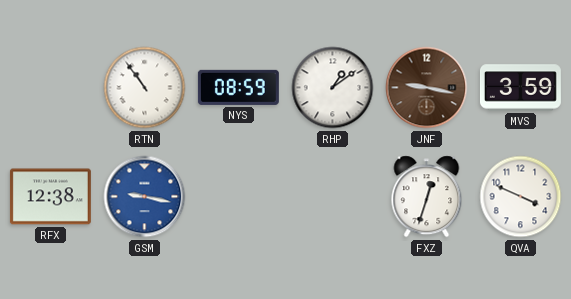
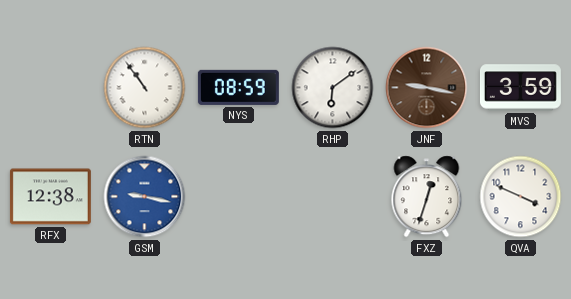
RHP: 1:09 -> 6:09 (333, 88)
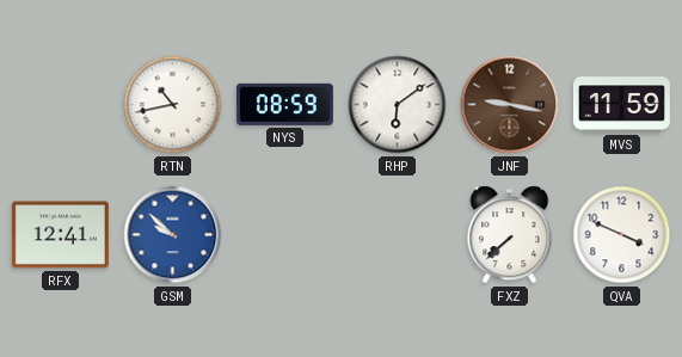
RTN: 10:54 -> 10:43 (173, 105)
MVS: 3:59 -> 11:59 (621, 105)
RFX: 12:38 -> 12:41 (60, 235)
GSM: 9:17 -> 9:52 (173, 235)
FXZ: 12:33 -> 7:38 (510, 235)
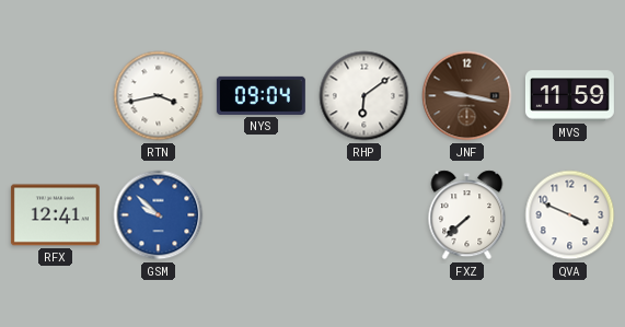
RTN: 10:43 -> 3:43 (159, 96)
NYS: 08:59 -> 09:04 (261, 95)
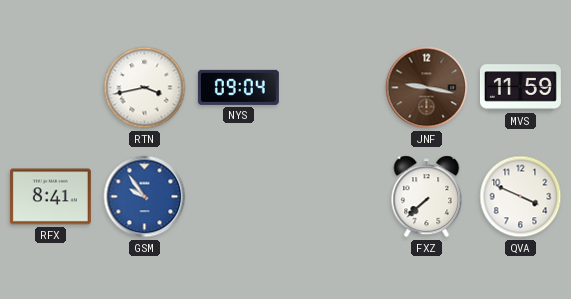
RHP: 6:09 -> none (364, 96)
RFX: 12:41 -> 8:41 (50, 197)
GSM: 9:52 -> 9:54 (145, 197)
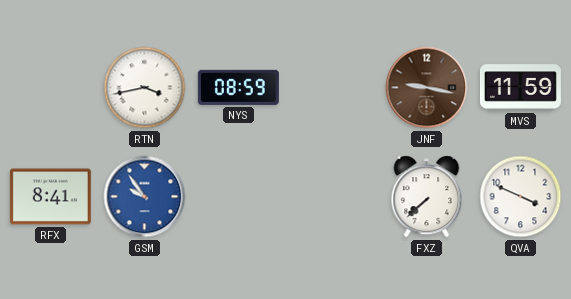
NYS: 09:04 -> 08:59 (238, 87)
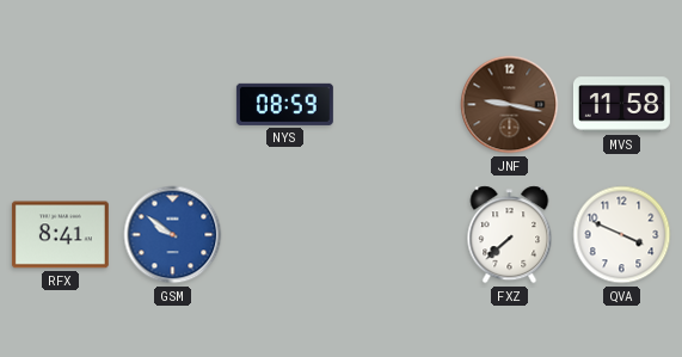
RTN: 3:43 -> none (145, 88)
MVS: 11:59 -> 11:58 (621, 105)
GSM: 9:54 -> 9:51 (173, 235)
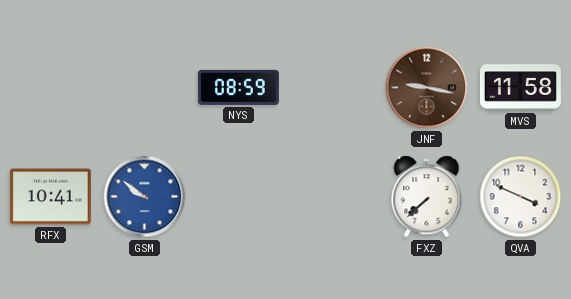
RFX: 8:41 -> 10:41 (50, 197)
